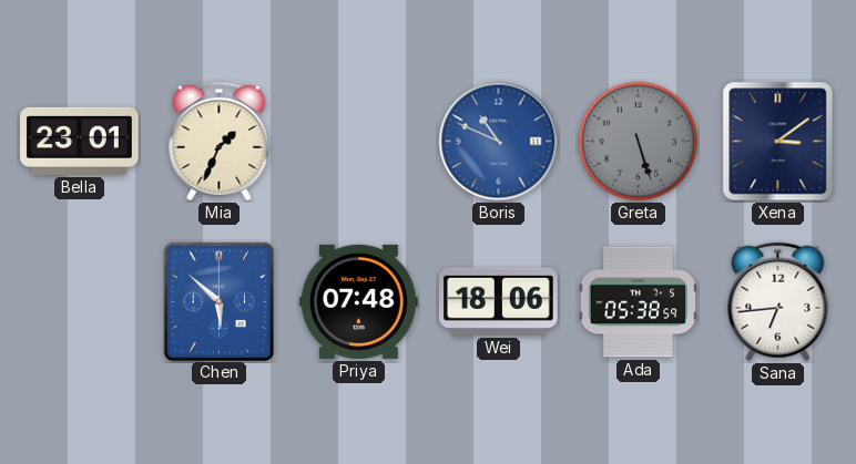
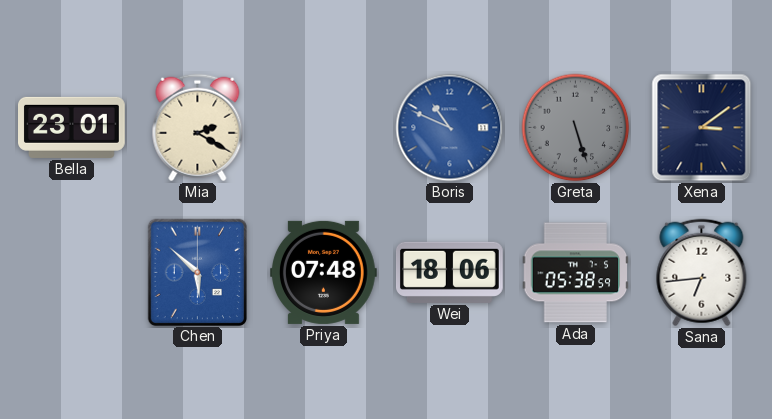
Mia: 1:34 -> 2:20 (198, 128)
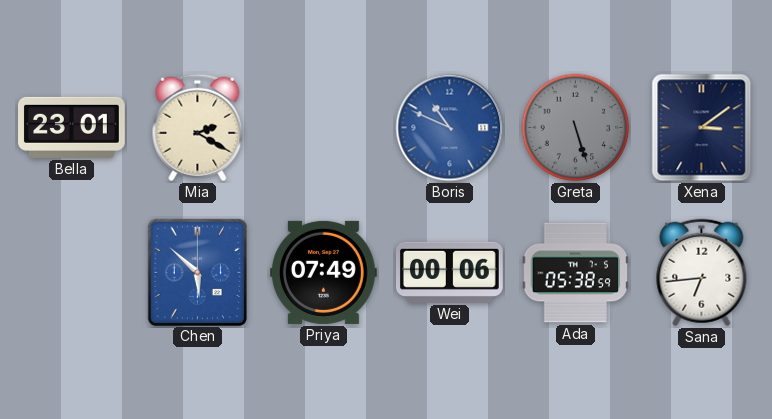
Priya: 07:48 -> 07:49 (324, 272)
Wei: 18:06 -> 00:06 (450, 272)
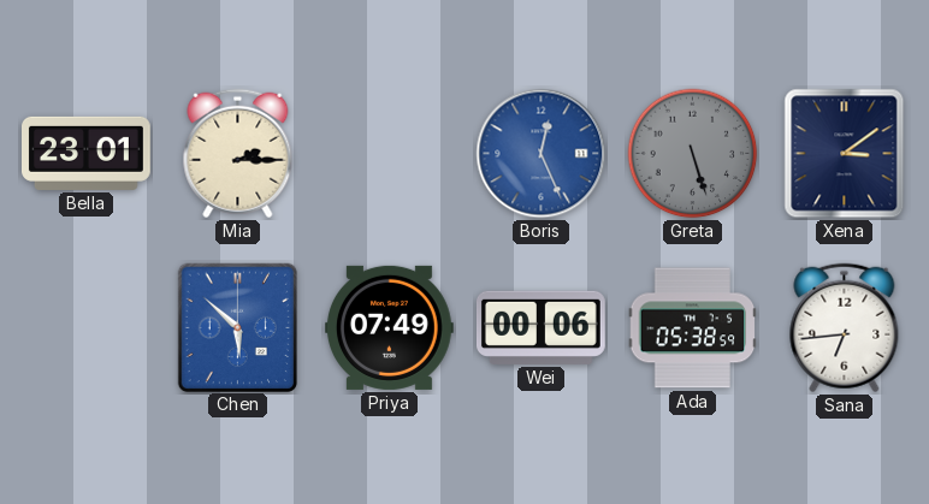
Mia: 2:20 -> 2:15 (238, 154)
Boris: 10:49 -> 12:26 (542, 154)
